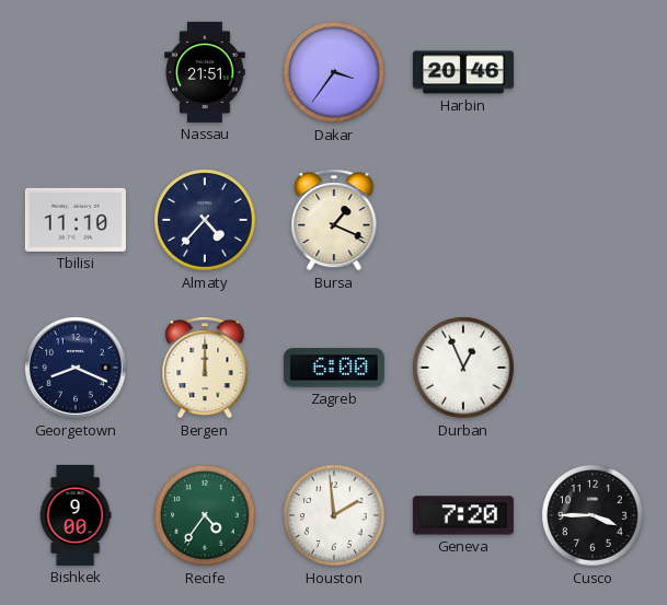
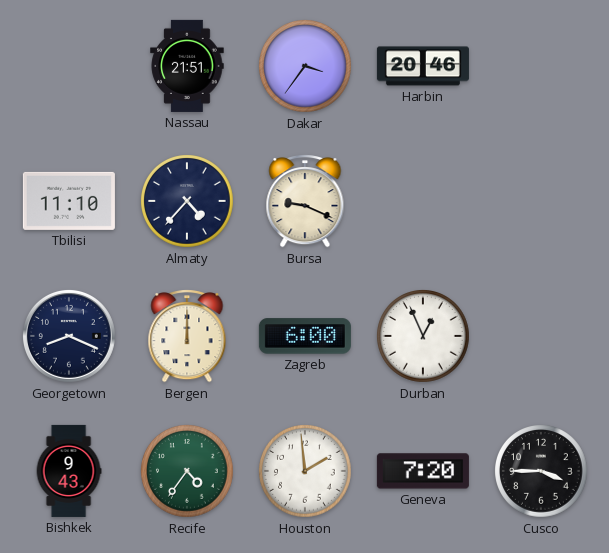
Bursa: 1:19 -> 9:19 (305, 202)
Bishkek: 9:00 -> 9:43 (69, 471)
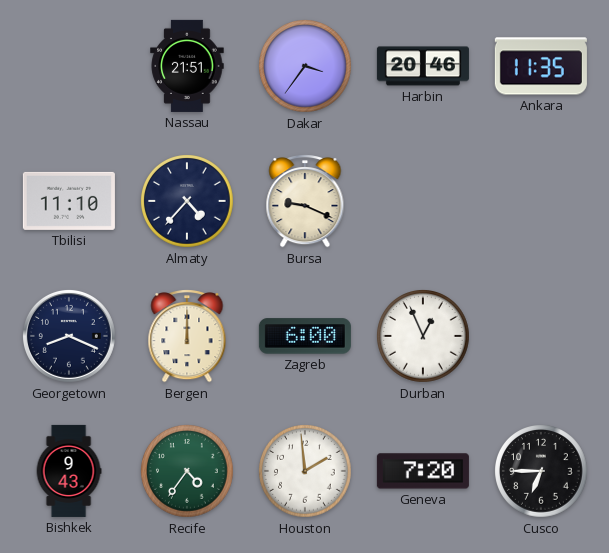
Ankara: none -> 11:35 (541, 66)
Cusco: 3:45 -> 6:45 (542, 472)
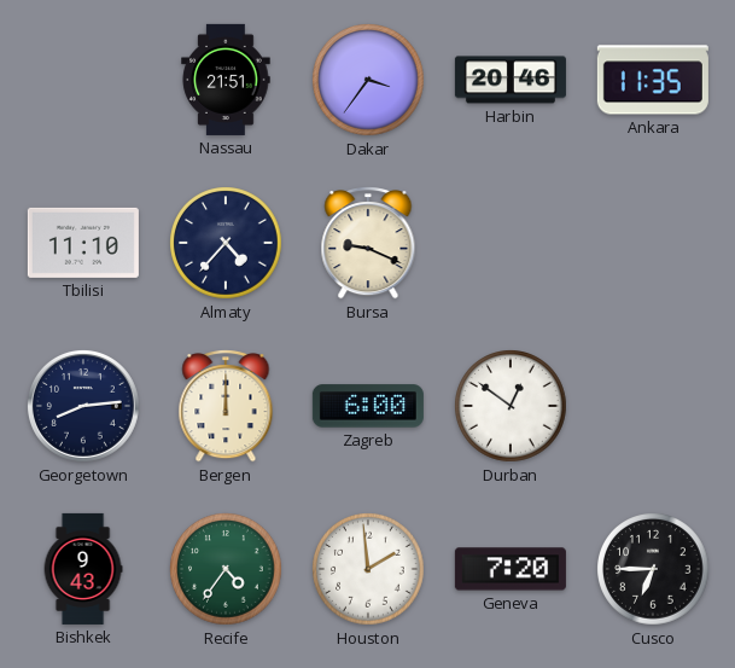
Georgetown: 8:19 -> 8:14 (83, 406)
Durban: 12:56 -> 12:51 (512, 407)
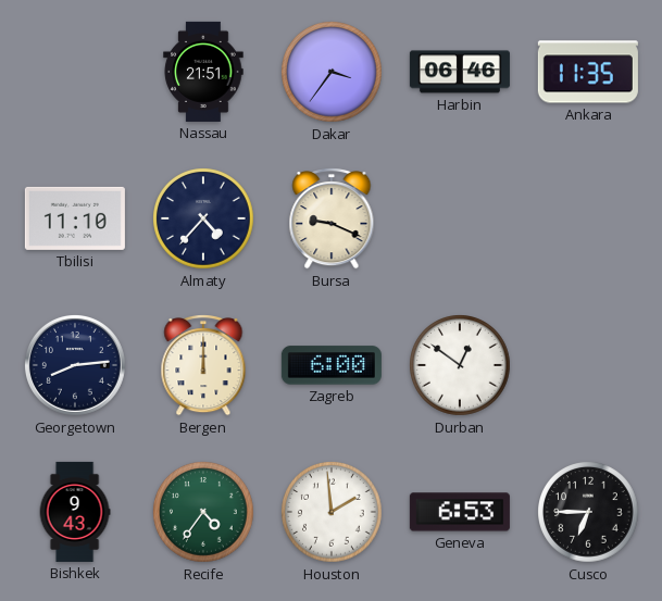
Harbin: 20:46 -> 06:46 (460, 72)
Geneva: 7:20 -> 6:53 (460, 512)
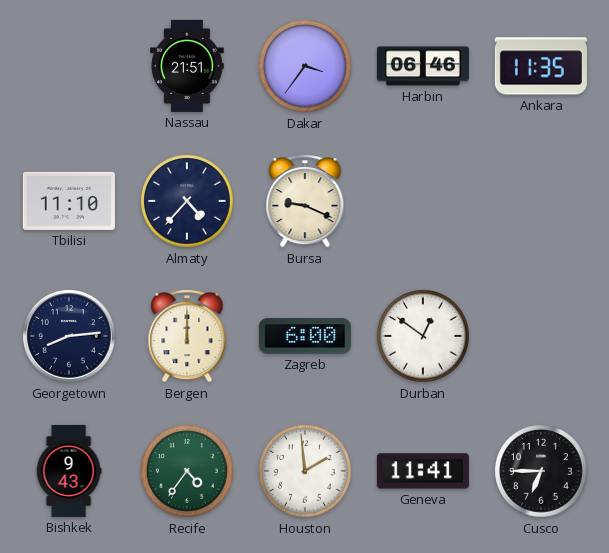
Geneva: 6:53 -> 11:41 (423, 471)
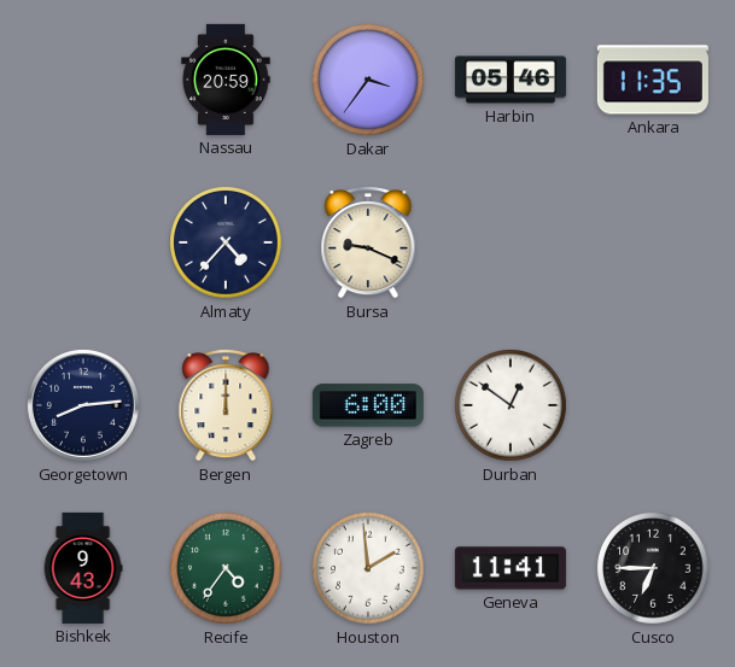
Nassau: 21:51 -> 20:59 (226, 80)
Harbin: 06:46 -> 05:46 (511, 80)
Tbilisi: 11:10 -> none (69, 201)
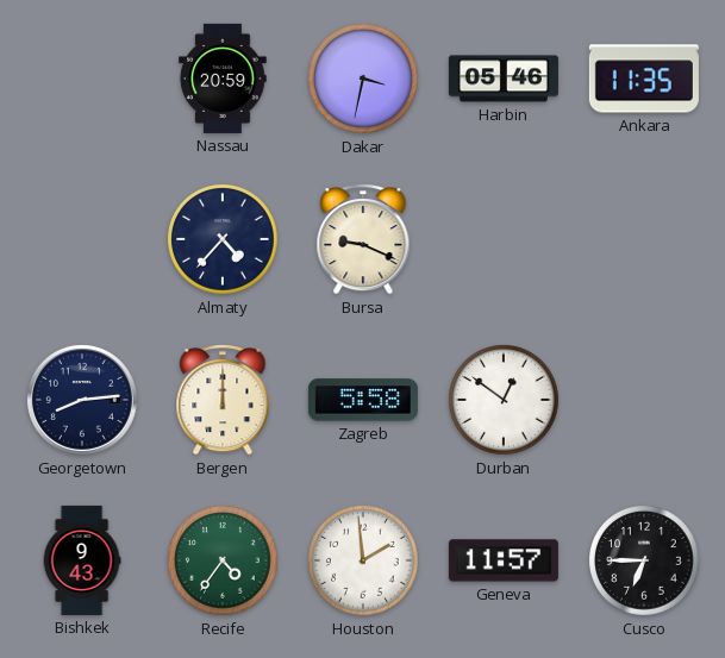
Dakar: 3:36 -> 3:32 (364, 80)
Zagreb: 6:00 -> 5:58 (363, 400)
Geneva: 11:41 -> 11:57 (504, 560)
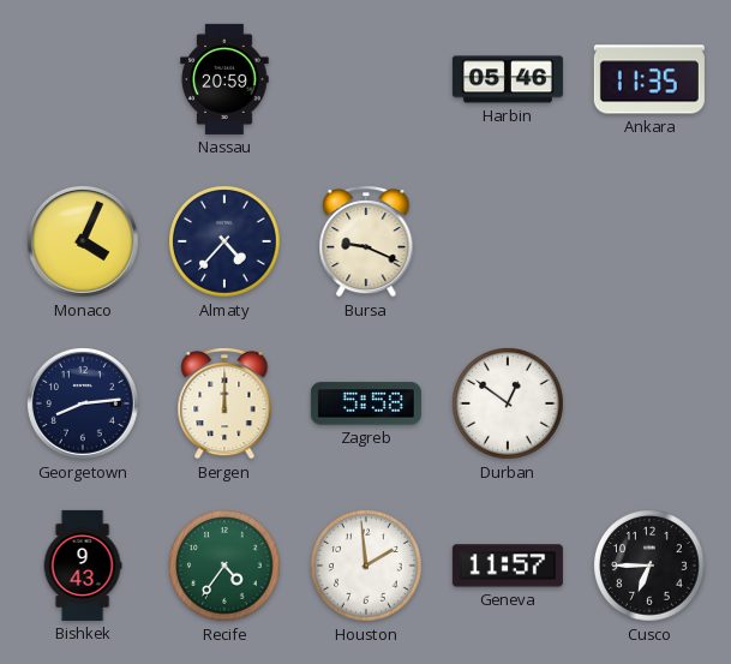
Dakar: 3:32 -> none (364, 80)
Monaco: none -> 4:04 (83, 241)
